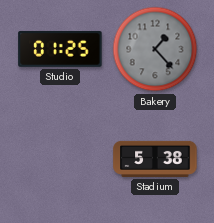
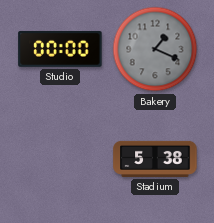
Studio: 01:25 -> 00:00 (60, 49)
Bakery: 1:23 -> 1:19 (155, 49)
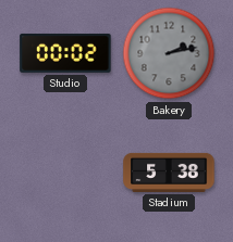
Studio: 00:00 -> 00:02 (65, 53)
Bakery: 1:19 -> 2:13 (169, 53)
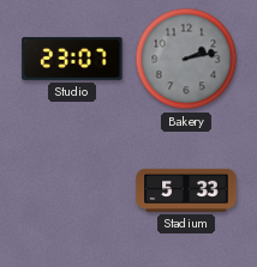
Studio: 00:02 -> 23:07 (72, 59)
Stadium: 5:38 -> 5:33 (186, 190)
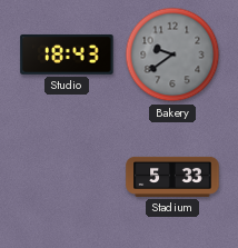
Studio: 23:07 -> 18:43 (67, 54)
Bakery: 2:13 -> 9:39 (172, 54)
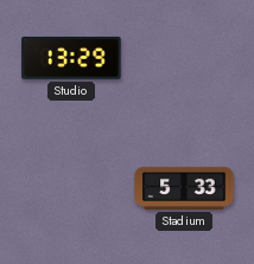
Studio: 18:43 -> 13:29 (71, 58)
Bakery: 9:39 -> none (172, 54)
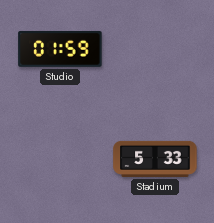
Studio: 13:29 -> 01:59 (60, 49)
